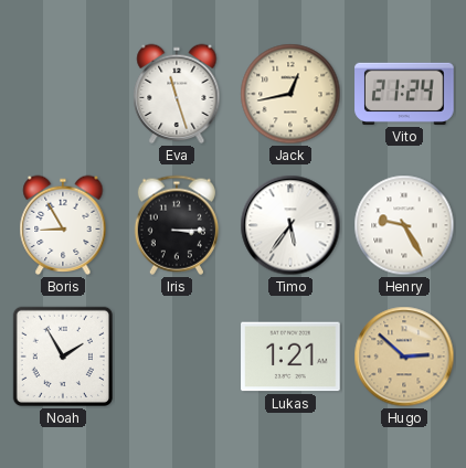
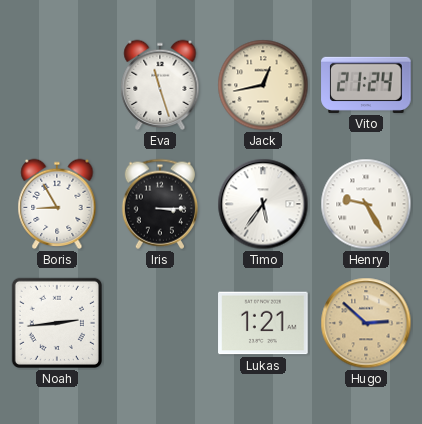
Noah: 1:55 -> 2:44 (57, 323)
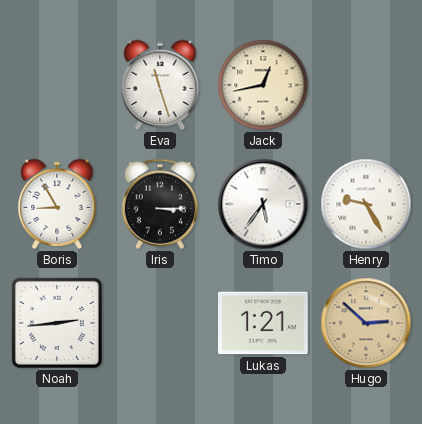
Vito: 21:24 -> none (366, 85)
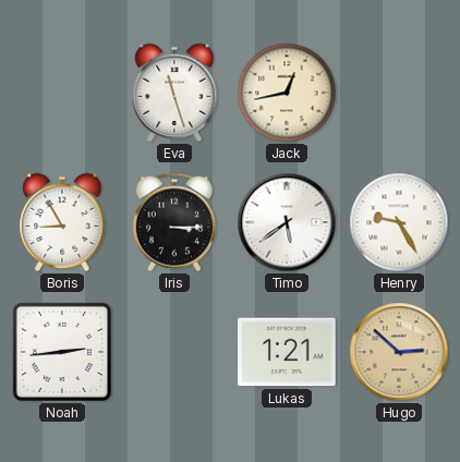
Timo: 5:36 -> 5:39 (287, 222)
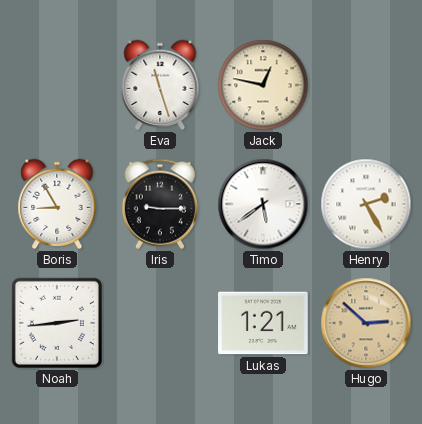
Jack: 12:43 -> 12:47 (263, 85)
Iris: 3:15 -> 9:15 (160, 204)
Henry: 9:25 -> 2:25 (366, 204)
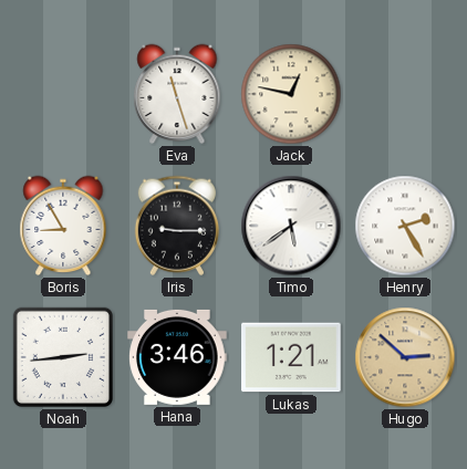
Hana: none -> 3:46 (177, 357)
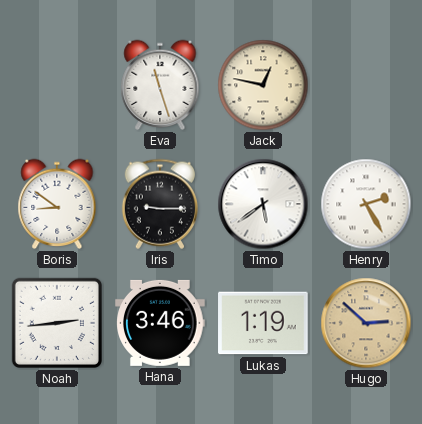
Boris: 8:55 -> 8:51 (57, 204)
Lukas: 1:21 -> 1:19 (263, 323)
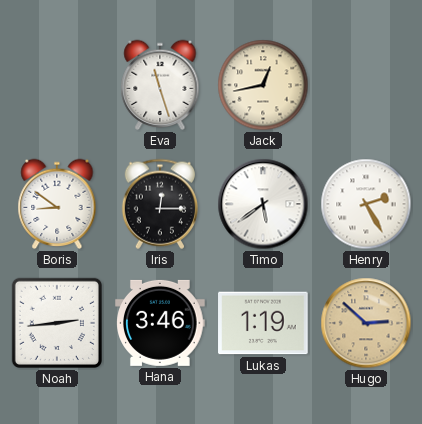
Jack: 12:47 -> 12:43 (263, 85)
Iris: 9:15 -> 12:15 (160, 204)
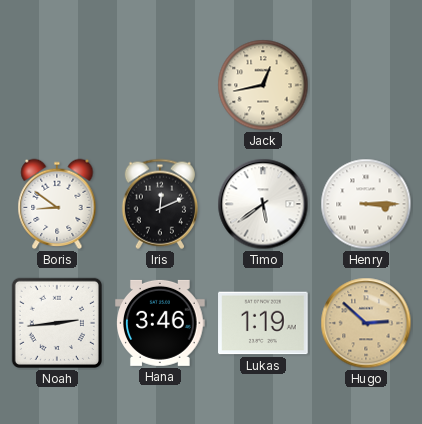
Eva: 11:27 -> none (160, 85)
Iris: 12:15 -> 12:11 (160, 204)
Henry: 2:25 -> 3:15 (366, 204)
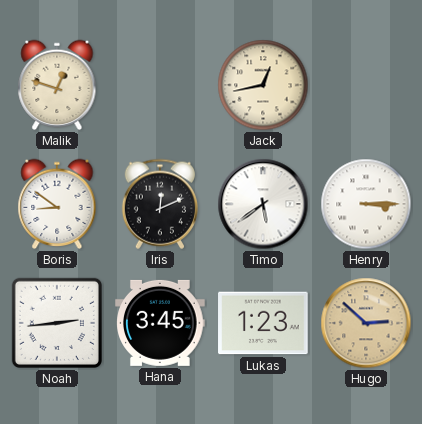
Malik: none -> 12:48 (57, 85)
Hana: 3:46 -> 3:45 (160, 323)
Lukas: 1:19 -> 1:23 (263, 323)
